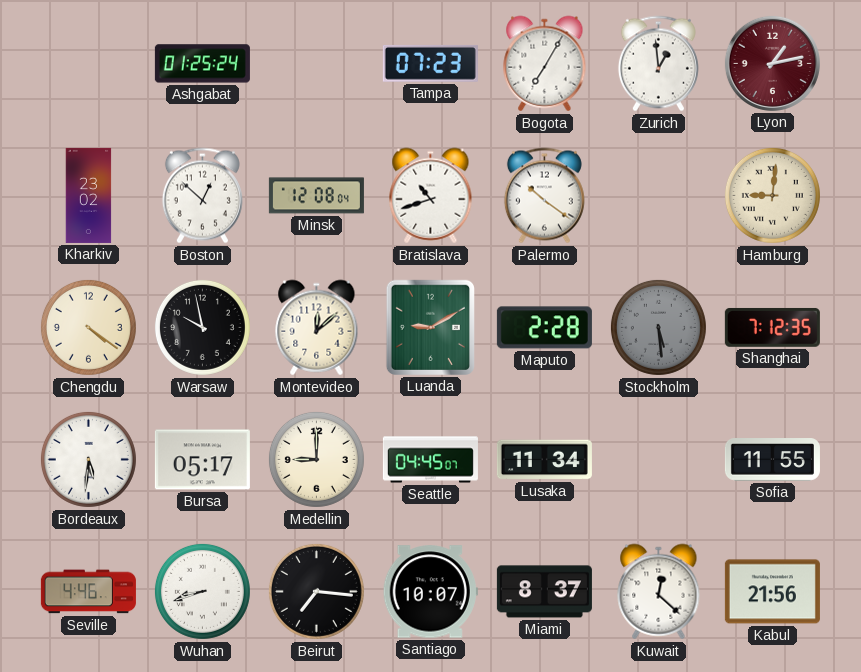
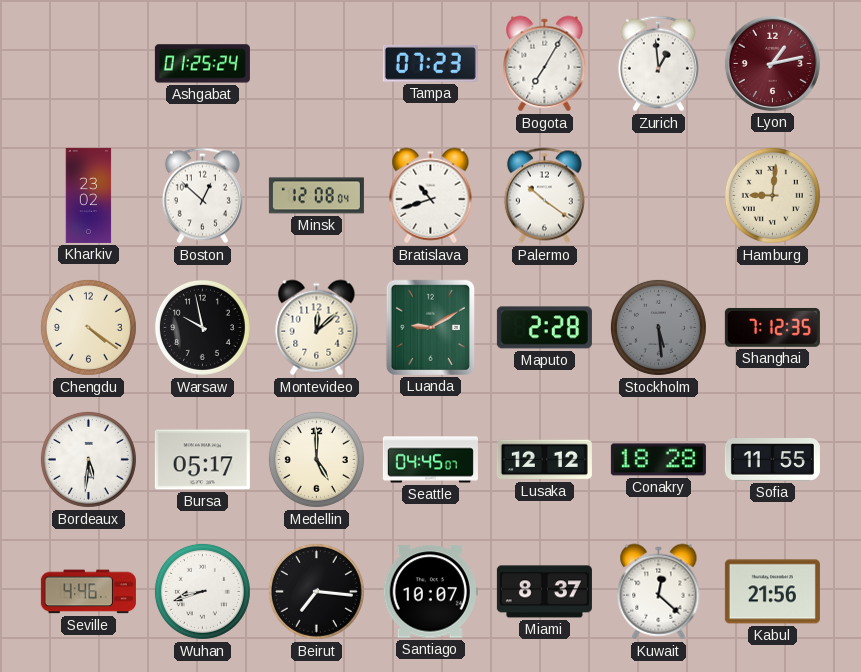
Medellin: 9:00 -> 5:00 (316, 459)
Lusaka: 11:34 -> 12:12 (544, 460)
Conakry: none -> 18:28 (658, 460)
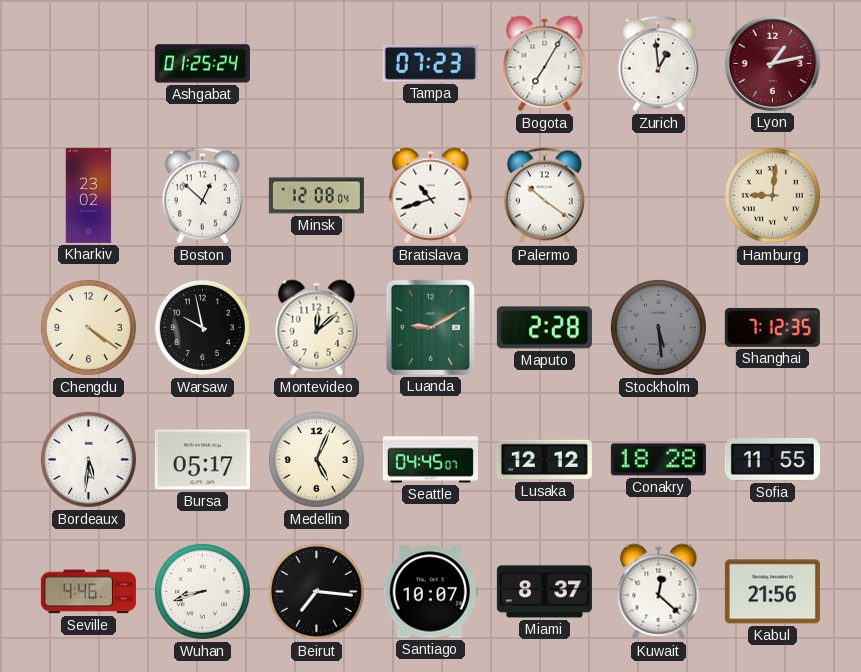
Medellin: 5:00 -> 5:04 (316, 459)
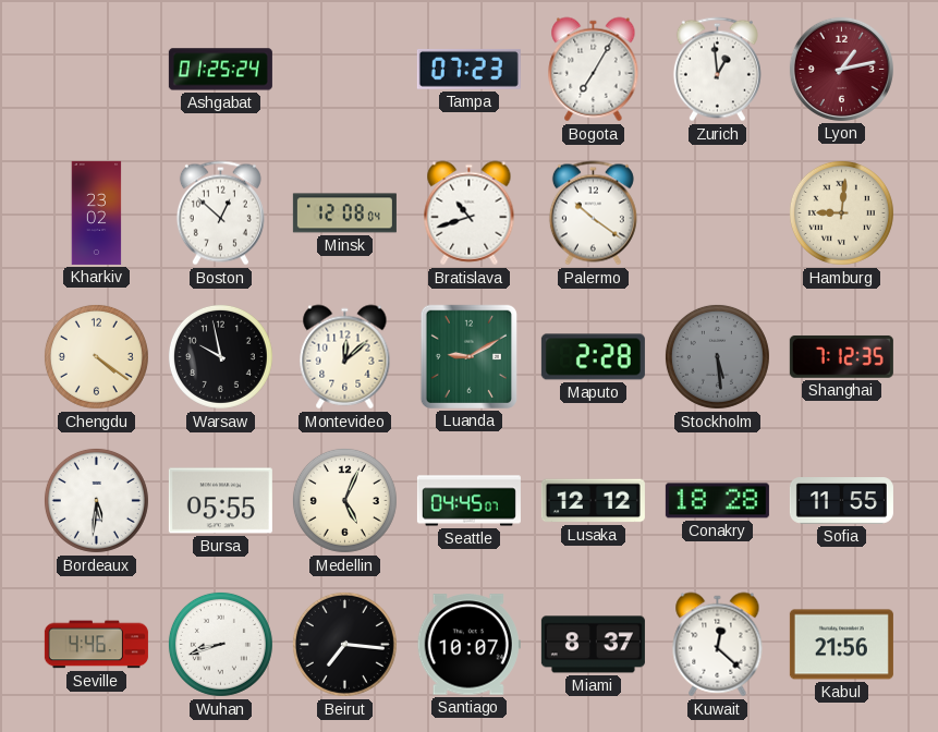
Bursa: 05:17 -> 05:55 (220, 501)
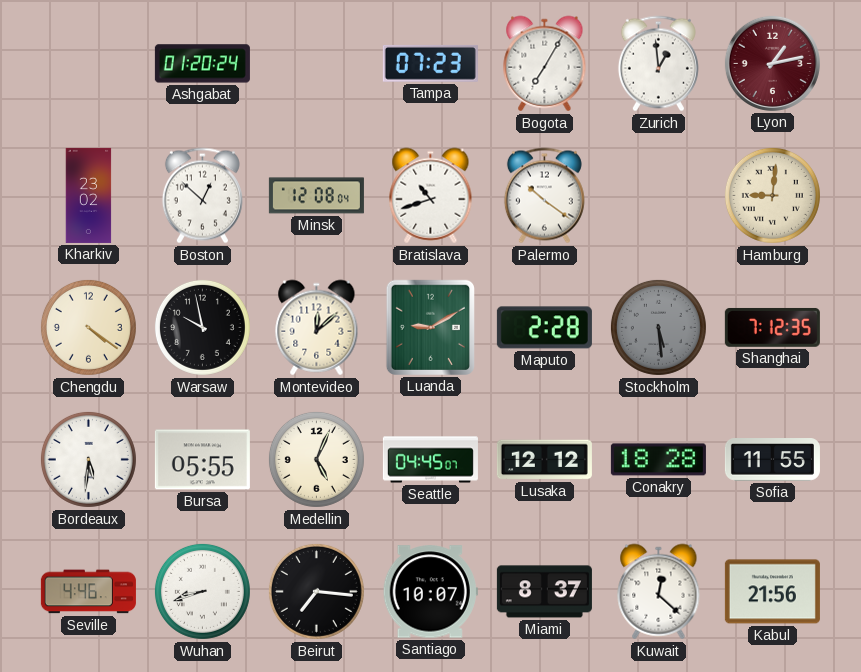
Ashgabat: 01:25 -> 01:20 (202, 64)
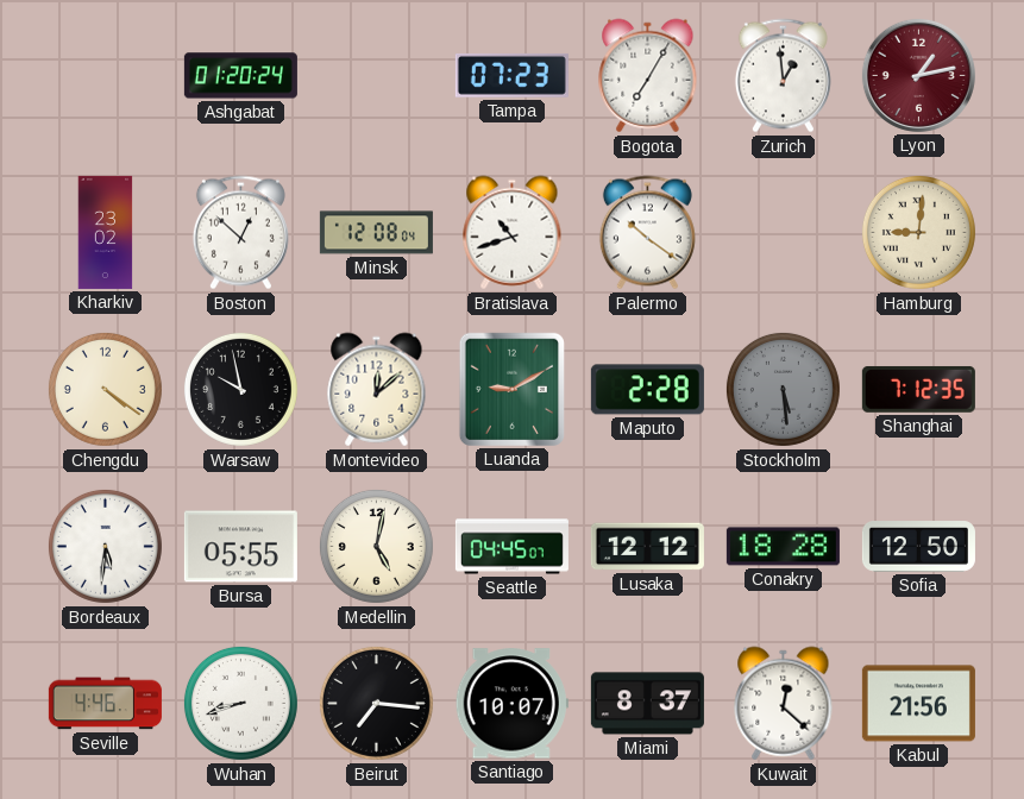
Medellin: 5:04 -> 5:02 (376, 546)
Sofia: 11:55 -> 12:50 (918, 547)
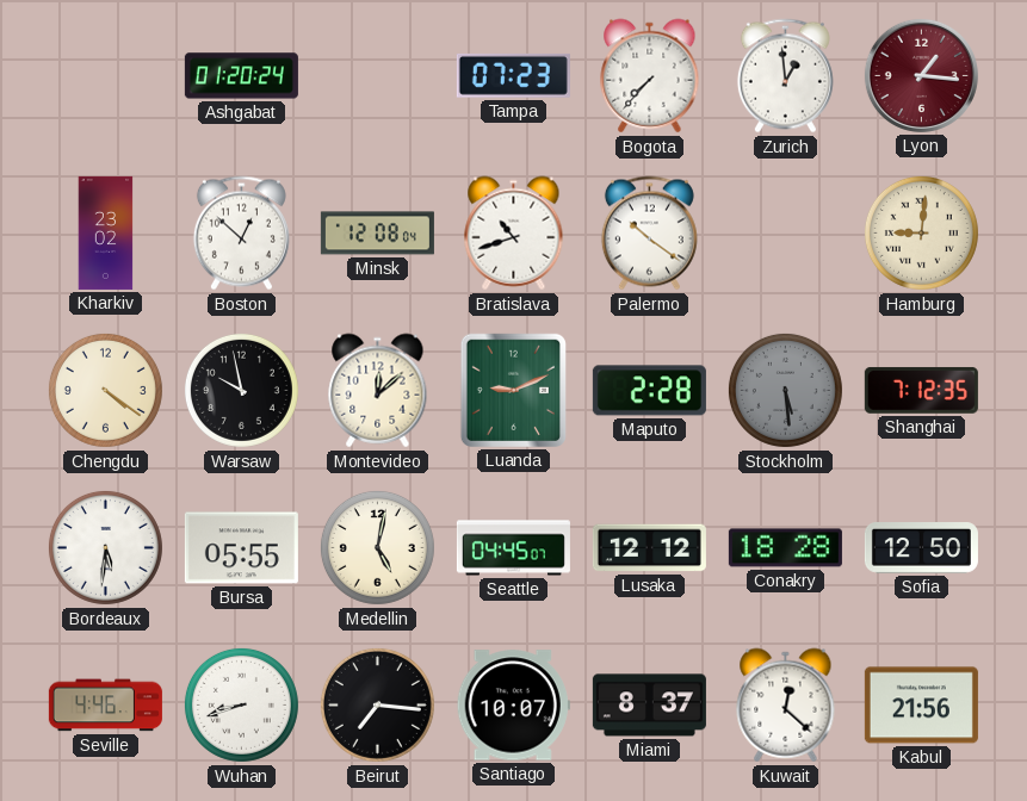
Bogota: 7:05 -> 7:37 (650, 76)
Lyon: 1:13 -> 1:16 (921, 75)
Luanda: 9:10 -> 9:11 (513, 390)
